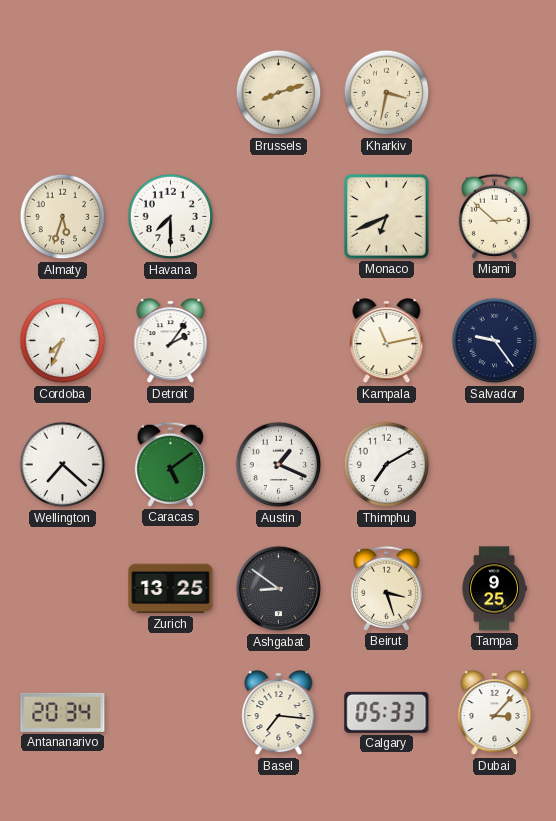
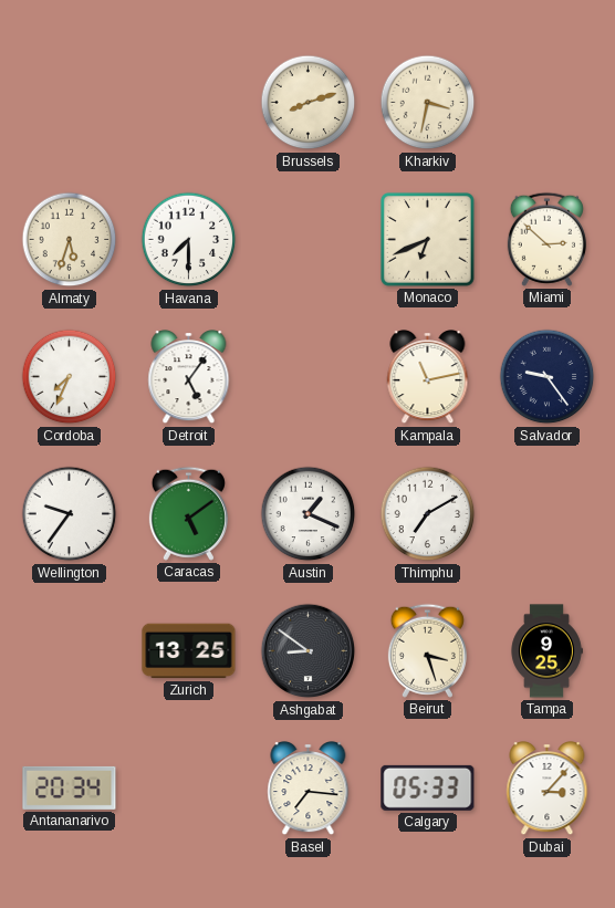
Detroit: 2:06 -> 5:06 (189, 378)
Wellington: 7:22 -> 9:36 (70, 514)
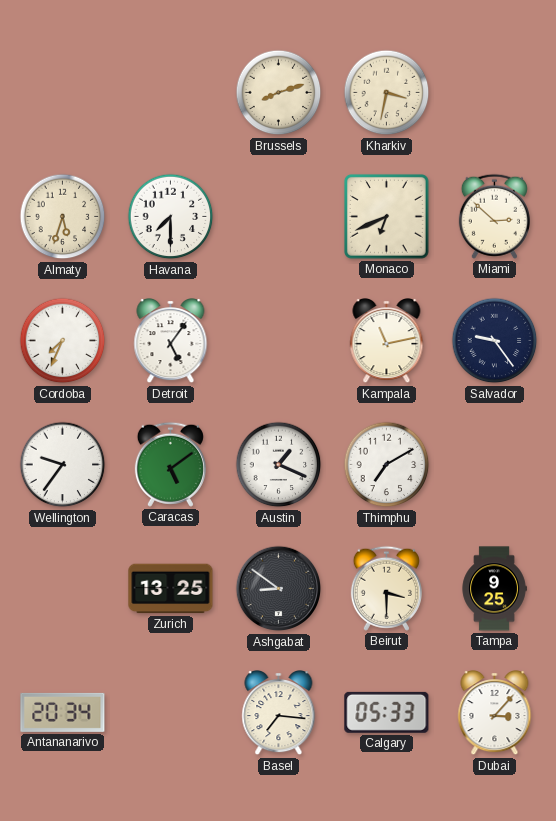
Beirut: 3:27 -> 3:30 (386, 588)
